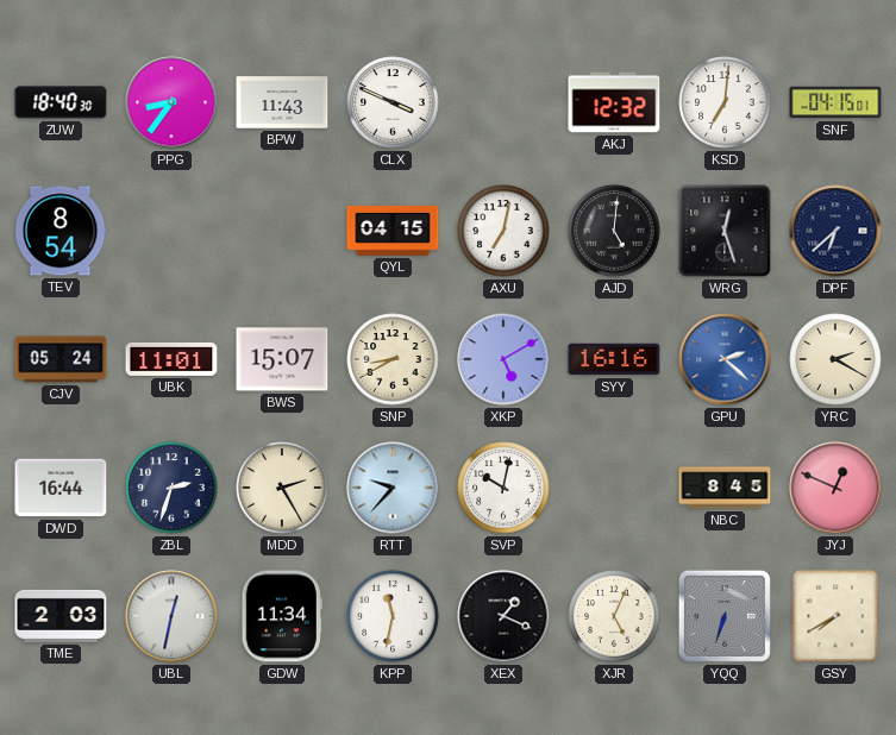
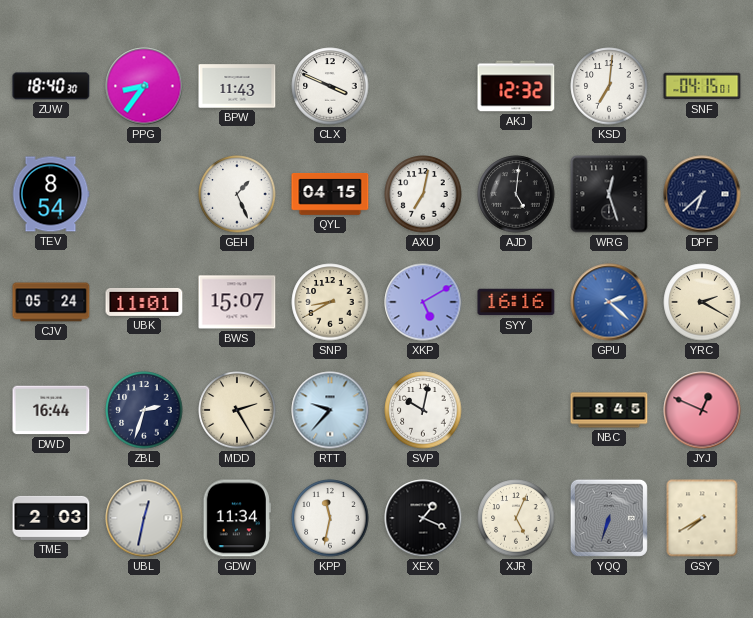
GEH: none -> 1:26 (237, 194)
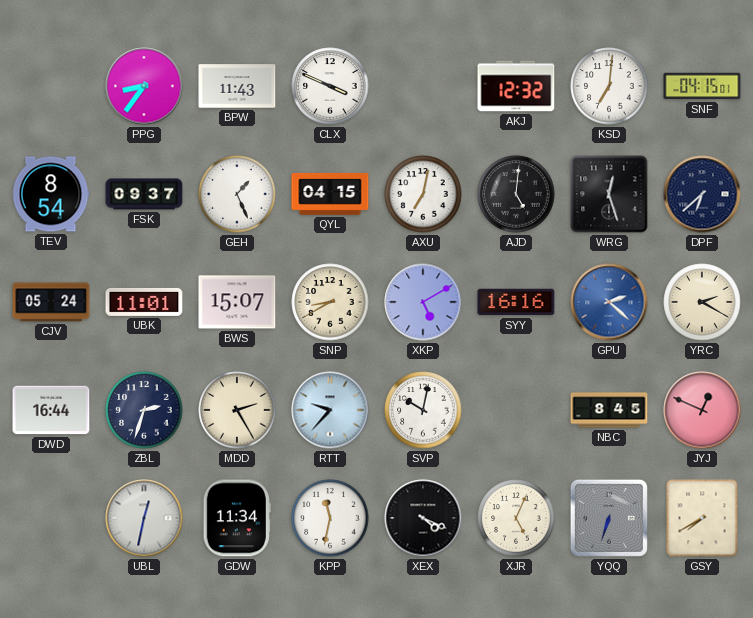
ZUW: 18:40 -> none (51, 86)
FSK: none -> 09:37 (144, 194)
TME: 2:03 -> none (51, 518)
XEX: 1:19 -> 4:19 (423, 518)
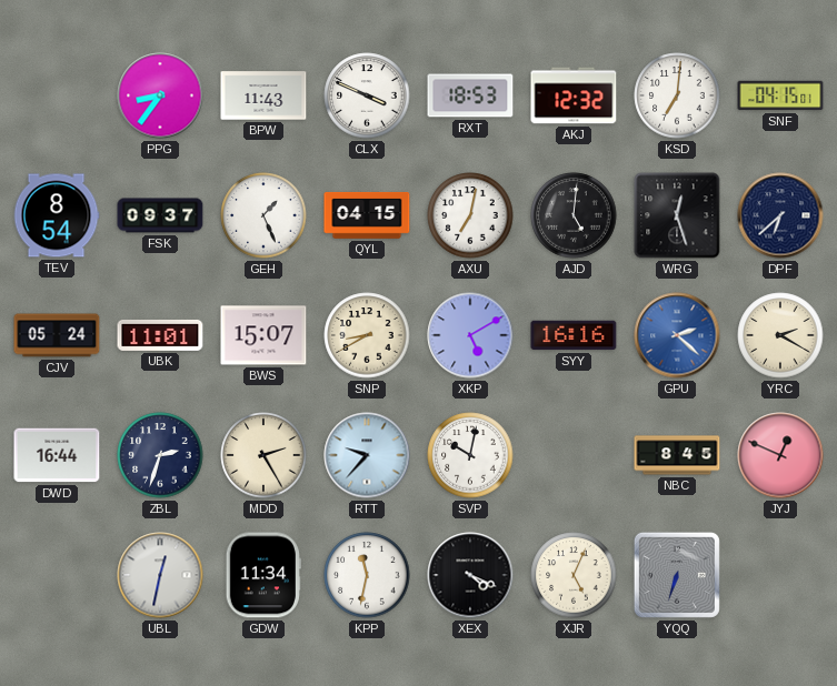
RXT: none -> 18:53 (470, 95)
GSY: 7:40 -> none (702, 518)
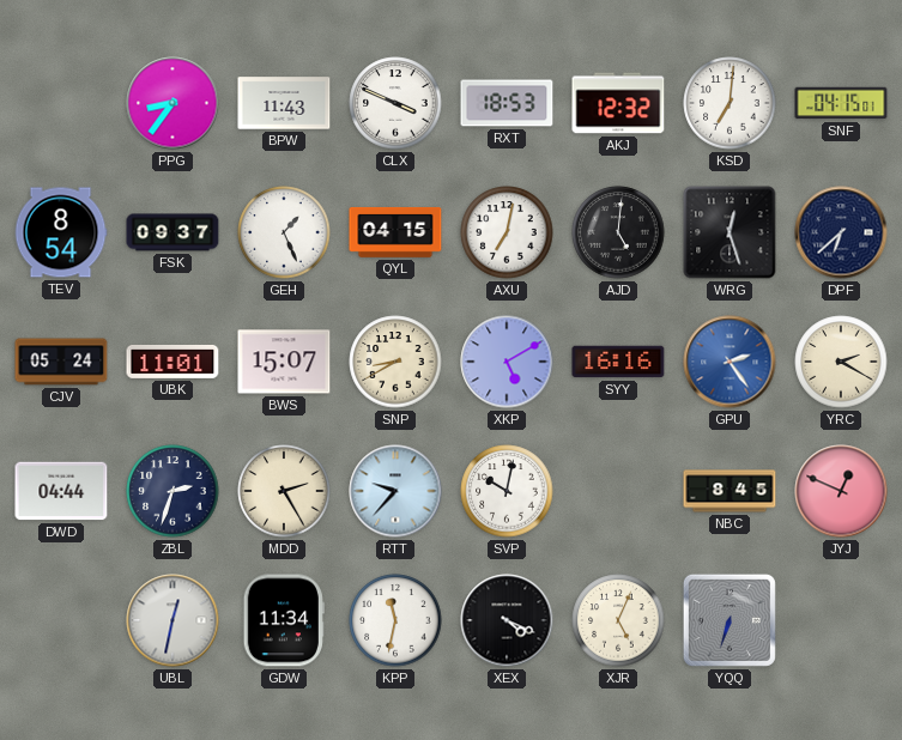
GPU: 2:22 -> 2:24 (730, 362)
DWD: 16:44 -> 04:44 (61, 491)
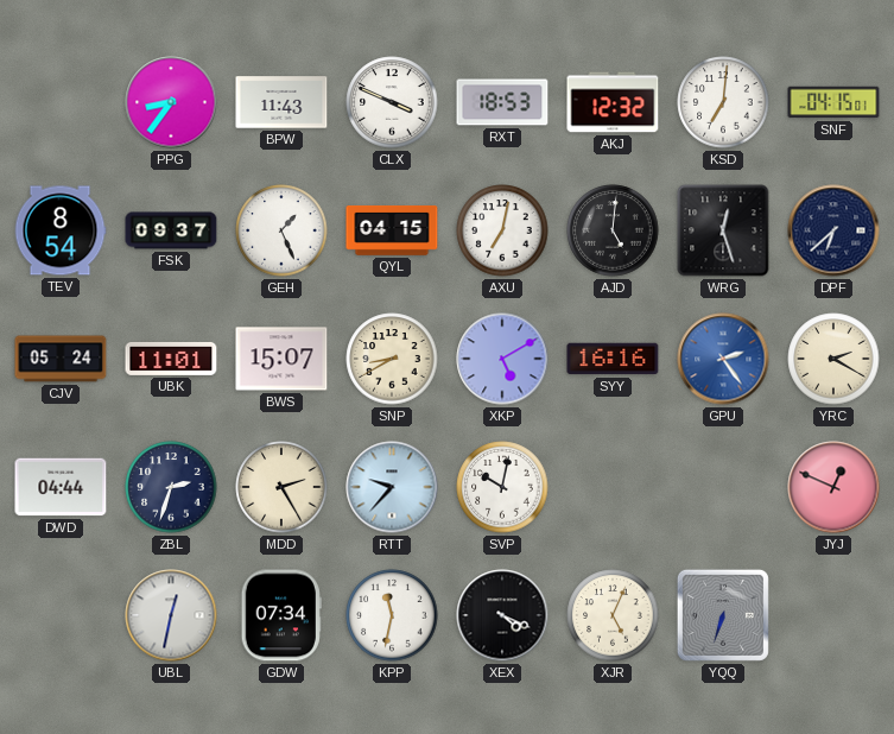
NBC: 8:45 -> none (730, 491)
GDW: 11:34 -> 07:34 (281, 615)
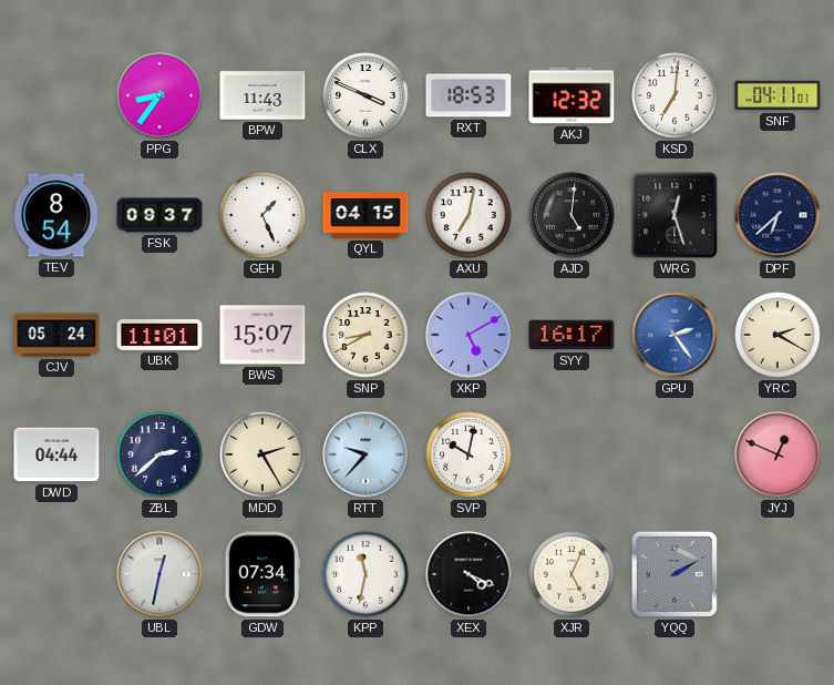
SNF: 04:15 -> 04:11 (778, 95)
SYY: 16:16 -> 16:17 (572, 335)
ZBL: 2:33 -> 2:38 (159, 454)
YQQ: 6:33 -> 2:10 (675, 574)
